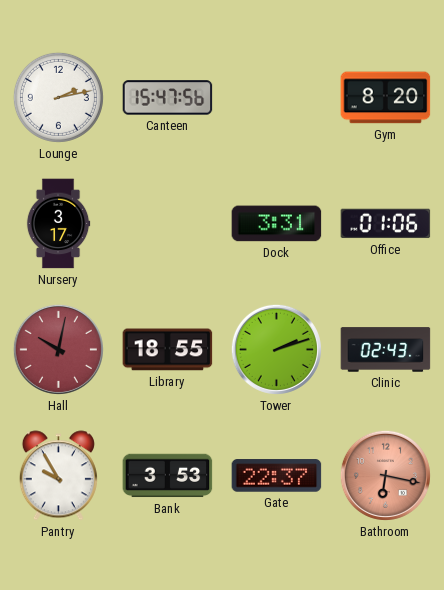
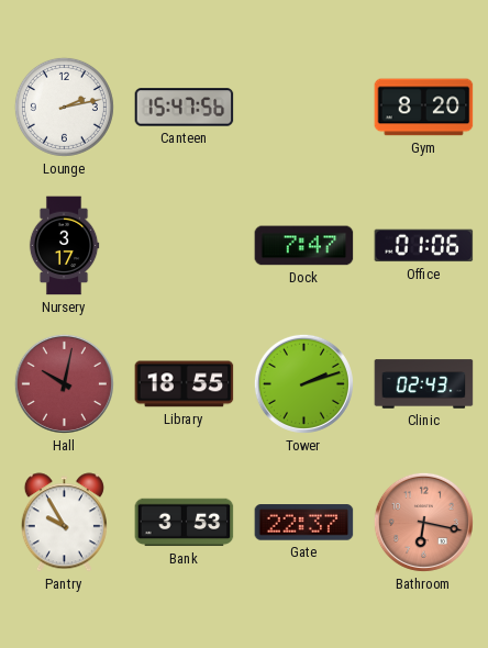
Dock: 3:31 -> 7:47 (304, 246)
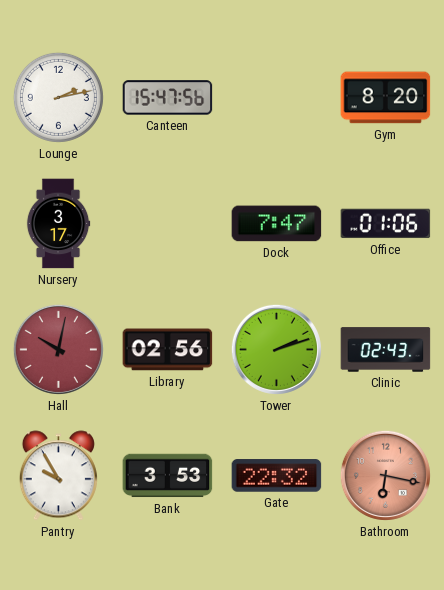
Library: 18:55 -> 02:56 (168, 350)
Gate: 22:37 -> 22:32 (277, 476)
